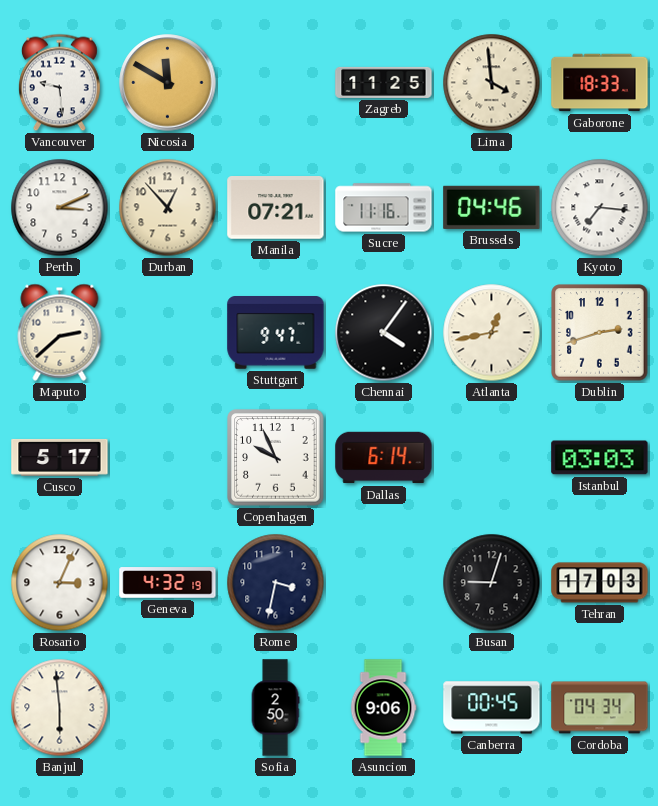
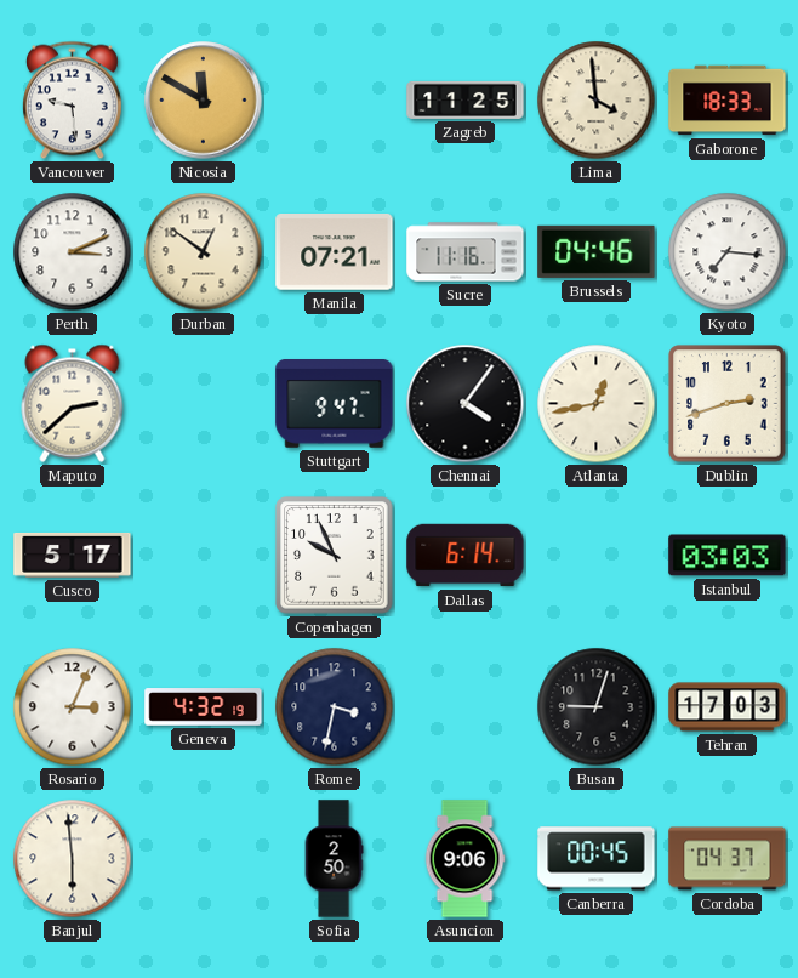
Durban: 12:53 -> 12:51 (204, 252)
Cordoba: 04:34 -> 04:37 (728, 859)
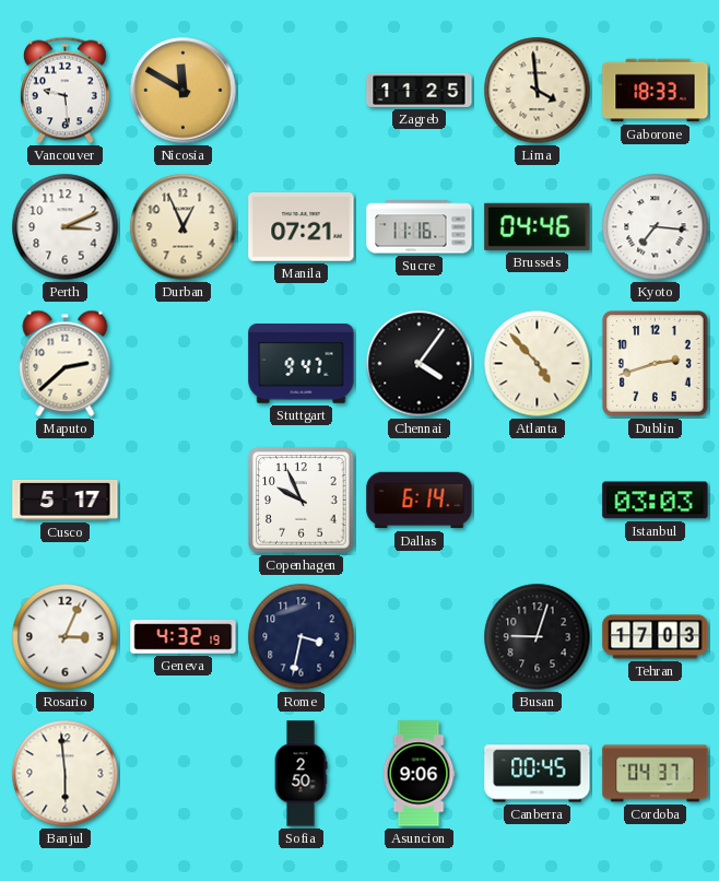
Durban: 12:51 -> 12:56 (184, 227)
Atlanta: 12:43 -> 4:53 (538, 364)
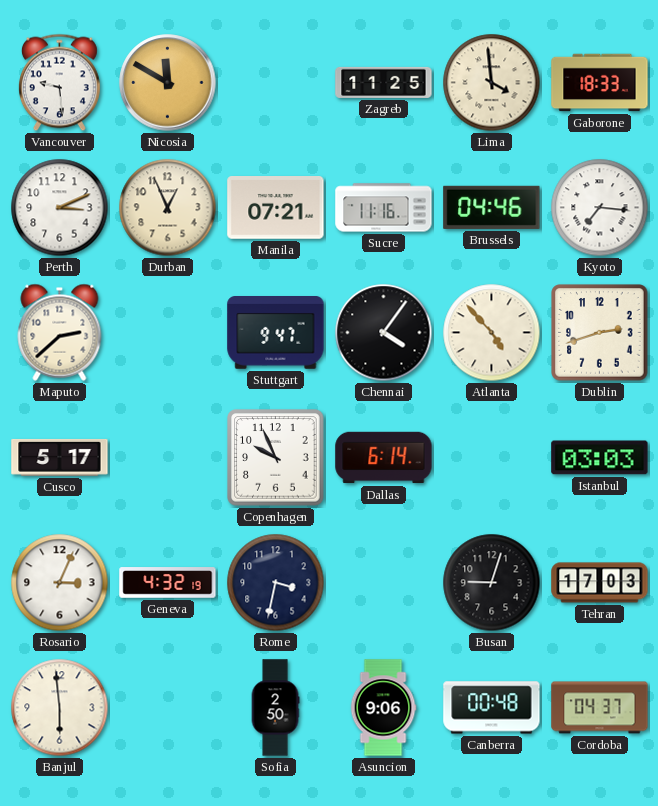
Canberra: 00:45 -> 00:48 (492, 708)
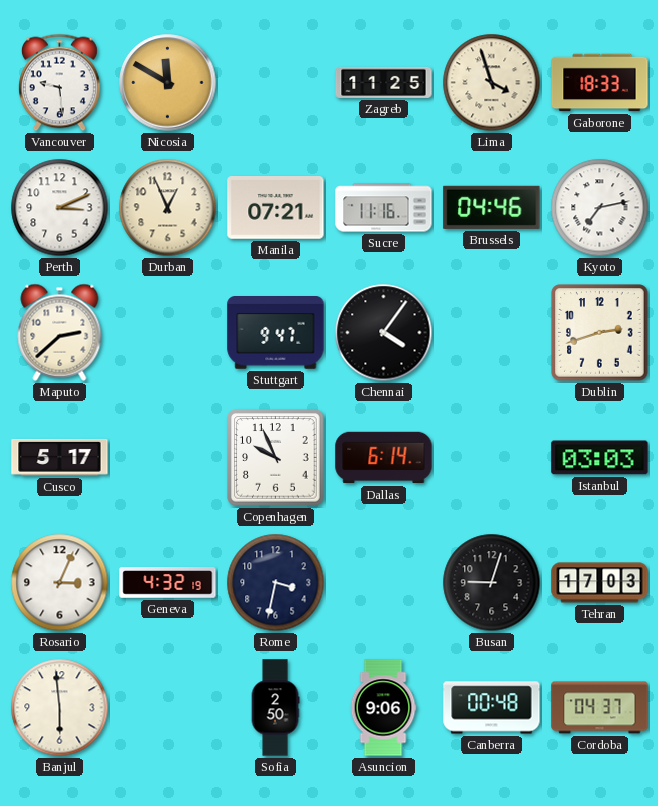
Lima: 3:59 -> 3:57 (492, 83)
Kyoto: 7:16 -> 7:13 (600, 208)
Atlanta: 4:53 -> none (492, 333)
